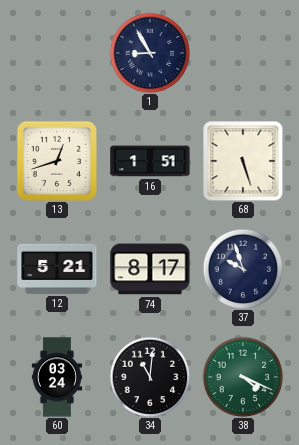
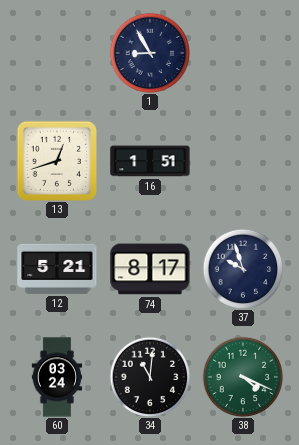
68: 5:27 -> none (243, 161)
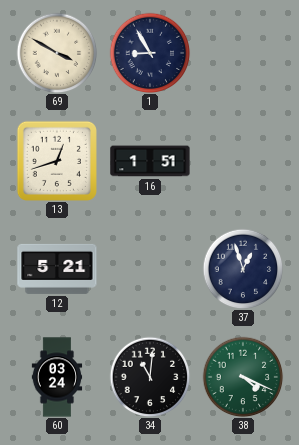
69: none -> 3:50 (57, 53)
74: 8:17 -> none (150, 269)
37: 9:57 -> 12:57 (243, 269)
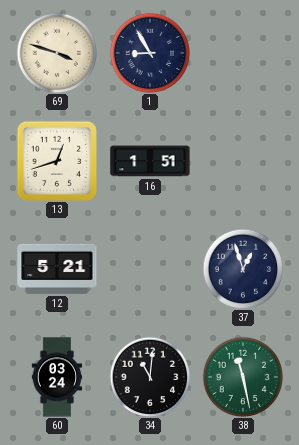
69: 3:50 -> 3:48 (57, 53)
38: 4:19 -> 11:28 (243, 377)
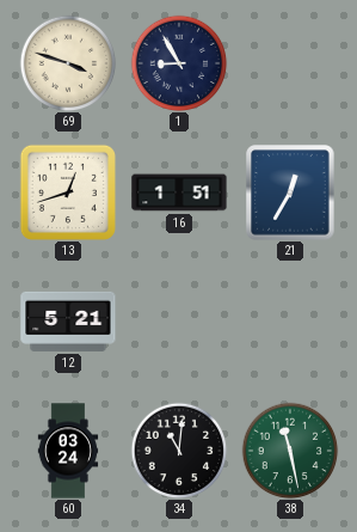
21: none -> 12:35 (290, 192)
37: 12:57 -> none (243, 269)
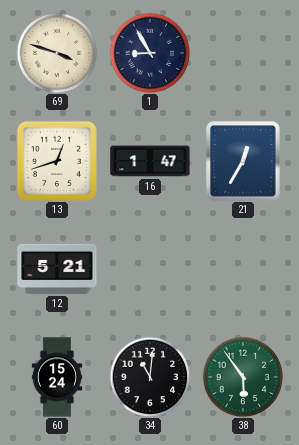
16: 1:51 -> 1:47 (150, 161)
60: 03:24 -> 15:24 (57, 377)
38: 11:28 -> 5:54 (243, 377)
